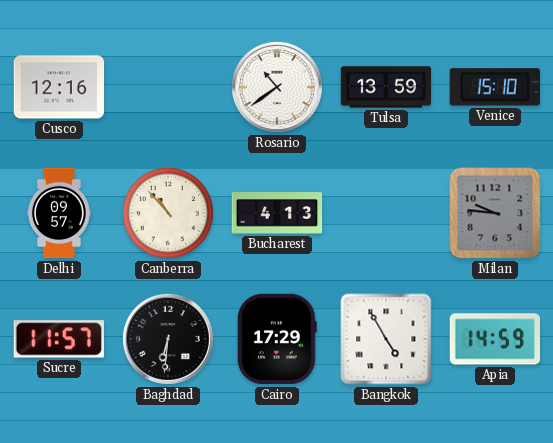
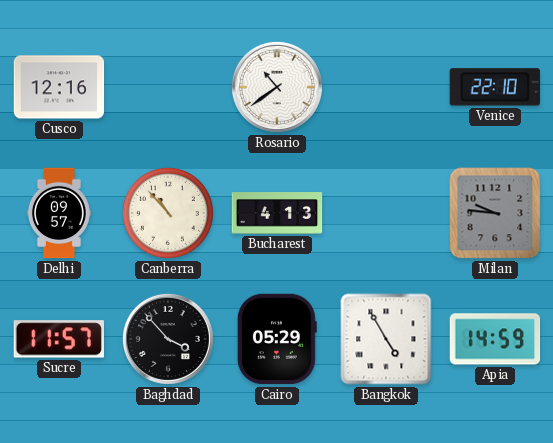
Tulsa: 13:59 -> none (386, 87)
Venice: 15:10 -> 22:10 (495, 87)
Baghdad: 6:31 -> 3:53 (168, 339)
Cairo: 17:29 -> 05:29 (277, 339)
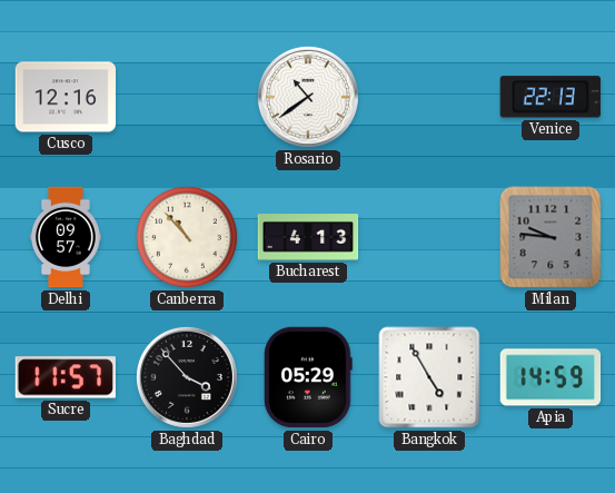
Venice: 22:10 -> 22:13 (550, 97)
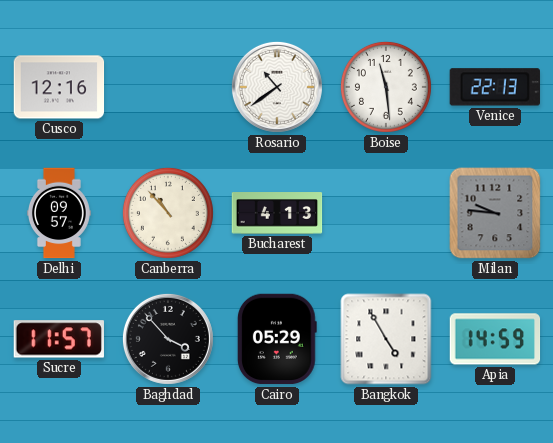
Boise: none -> 11:29 (386, 87)
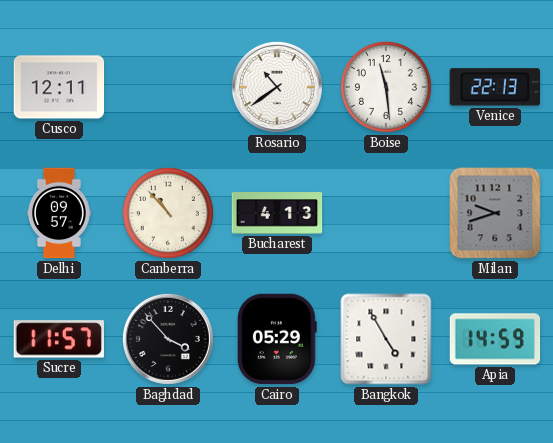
Cusco: 12:16 -> 12:11 (59, 87)
Milan: 9:46 -> 9:42 (495, 213)
